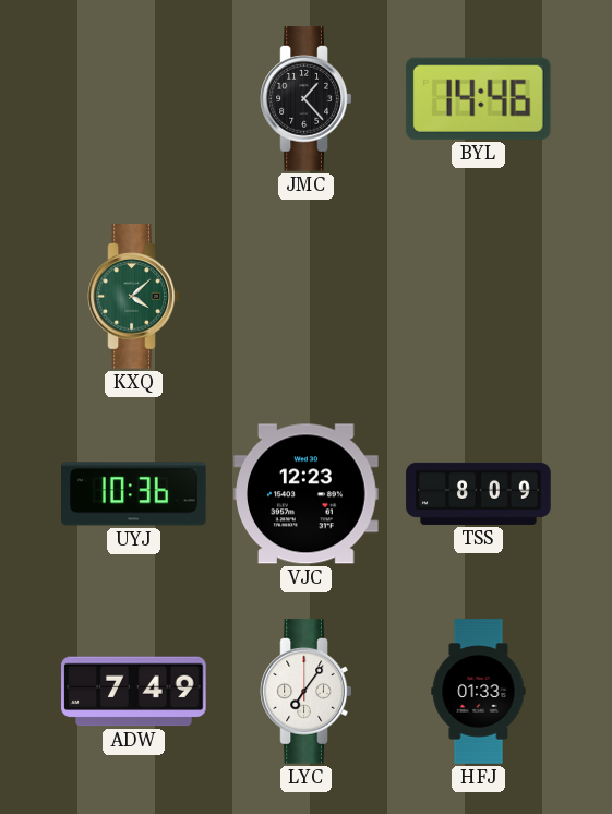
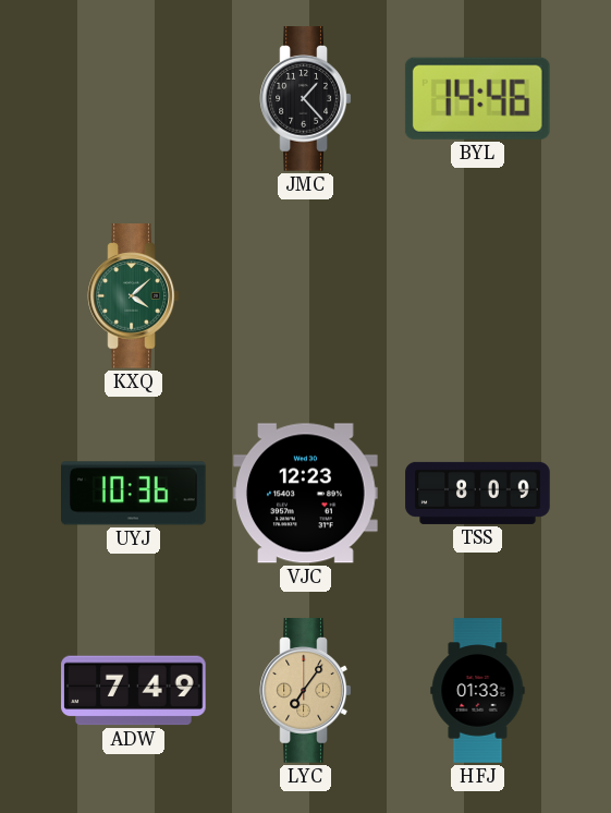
LYC dial: white -> champagne (306, 691)
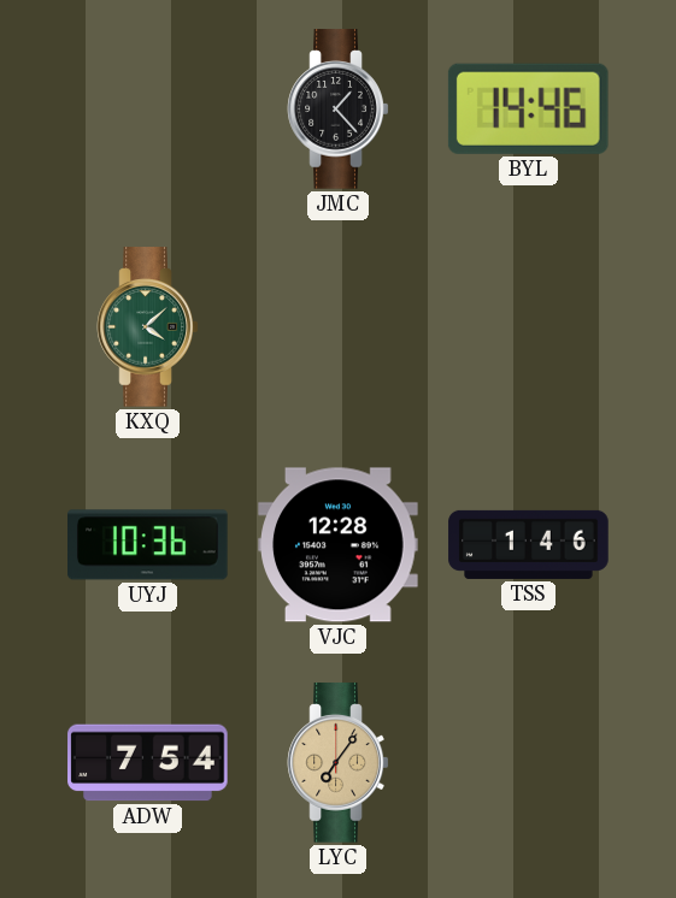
VJC: 12:23 -> 12:28 (339, 545)
TSS: 8:09 -> 1:46 (529, 544)
ADW: 7:49 -> 7:54 (148, 763)
HFJ: 01:33 -> none (478, 691)
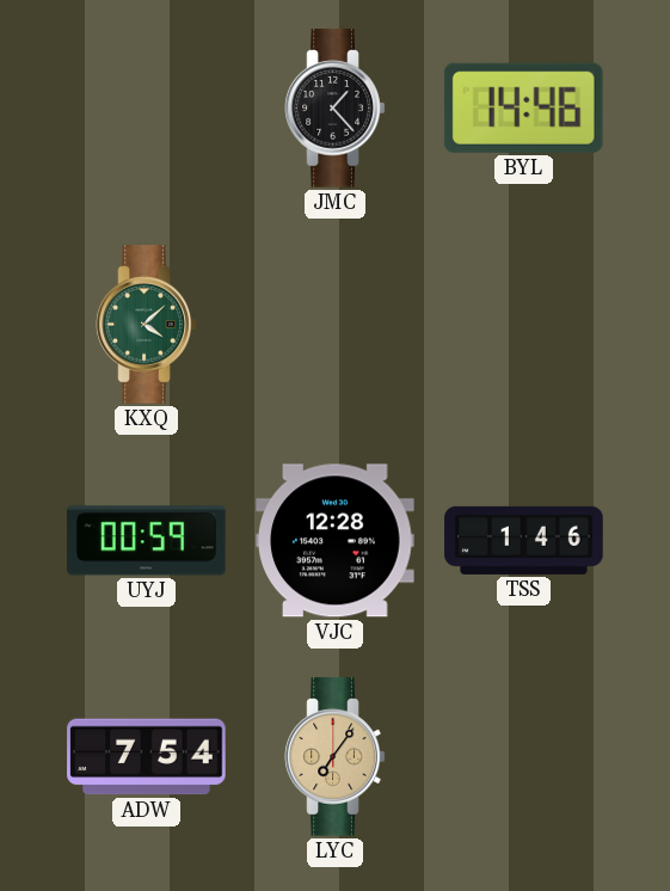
UYJ: 10:36 -> 00:59 (147, 541)
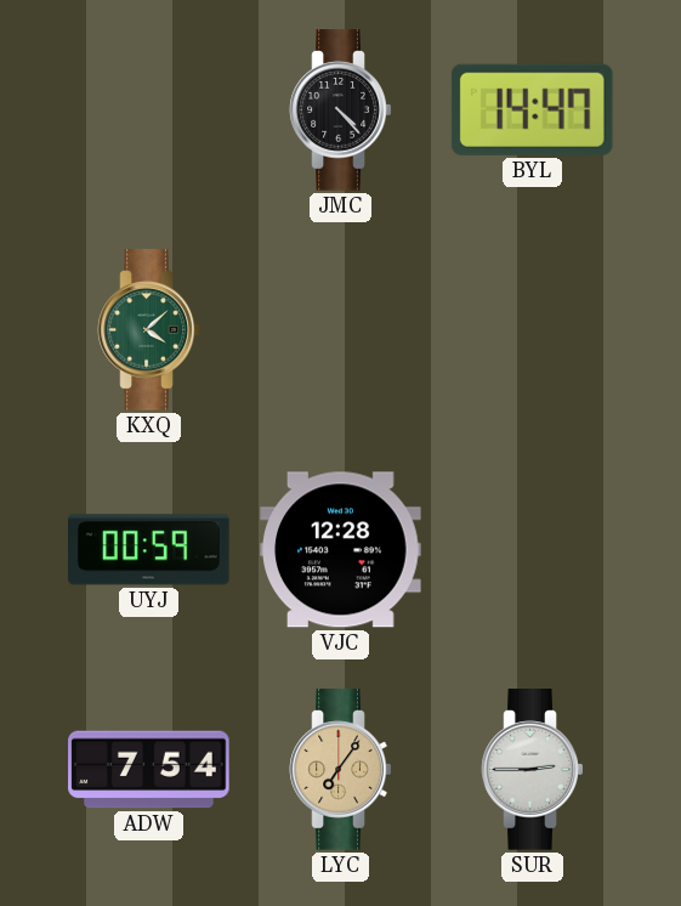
JMC: 1:23 -> 4:23 (341, 111)
BYL: 14:46 -> 14:47 (532, 109)
TSS: 1:46 -> none (524, 540)
SUR: none -> 2:45 (533, 770)
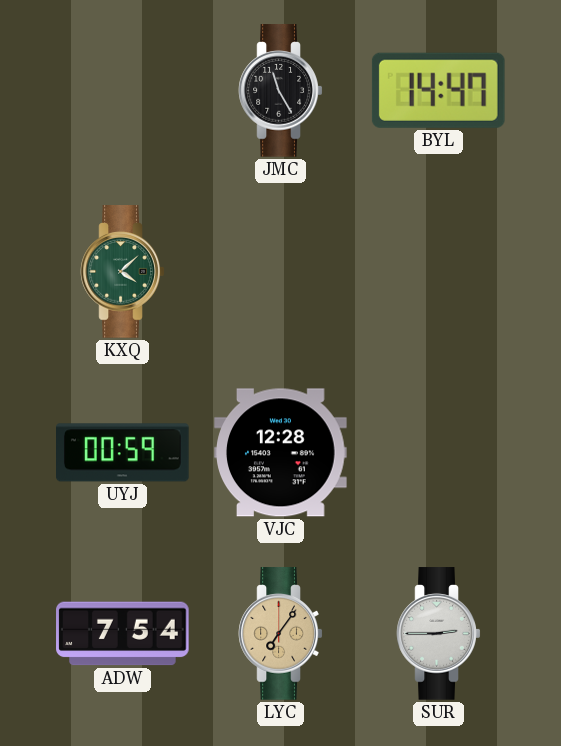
JMC: 4:23 -> 11:25 (281, 91)
